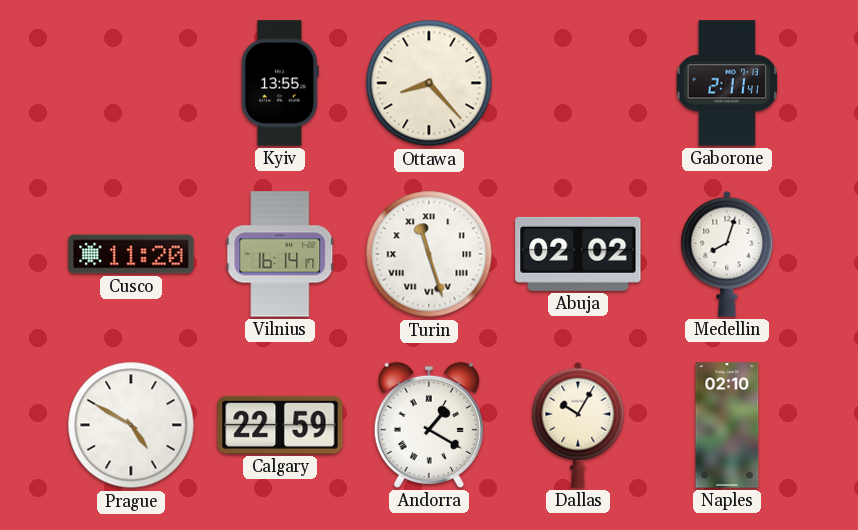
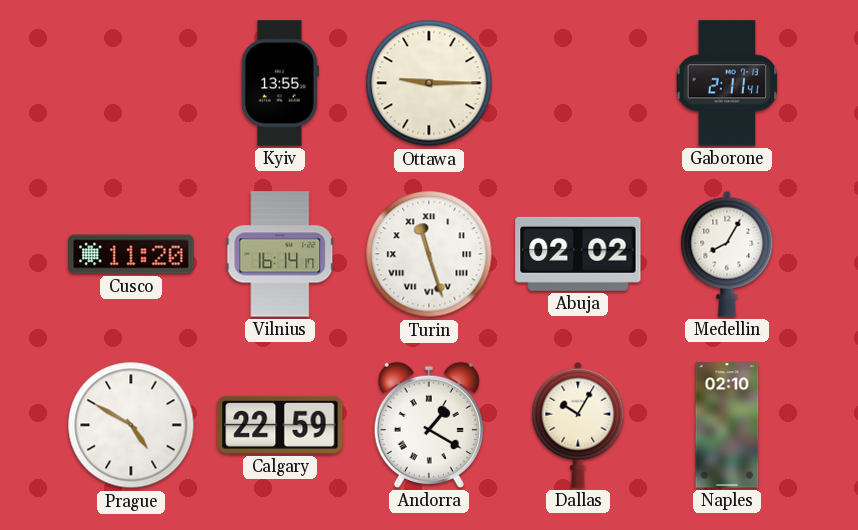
Ottawa: 8:23 -> 9:15 (429, 83)
Medellin: 8:03 -> 8:05 (727, 254)
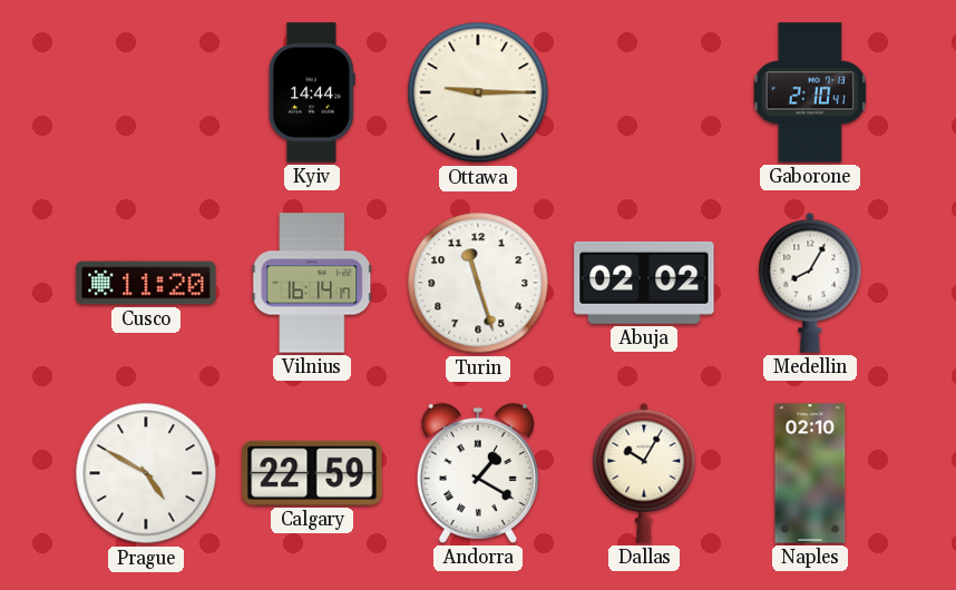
Kyiv: 13:55 -> 14:44 (312, 92)
Gaborone: 2:11 -> 2:10 (810, 92)
Turin numerals: Roman -> Arabic (478, 283)
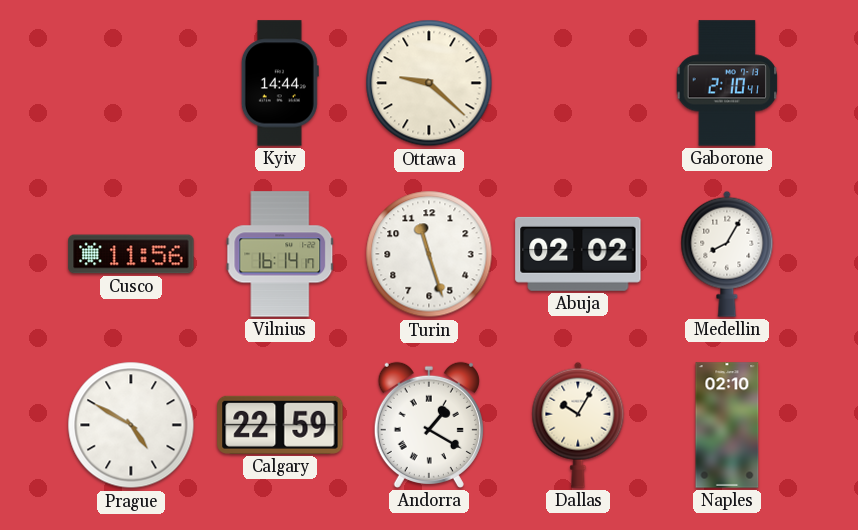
Ottawa: 9:15 -> 9:22 (429, 83)
Cusco: 11:20 -> 11:56 (131, 254)
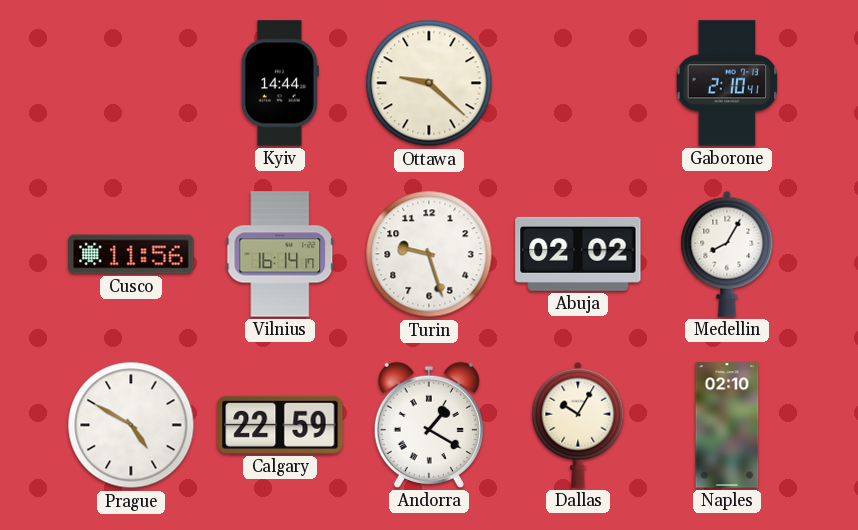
Turin: 11:27 -> 9:27 (429, 254)
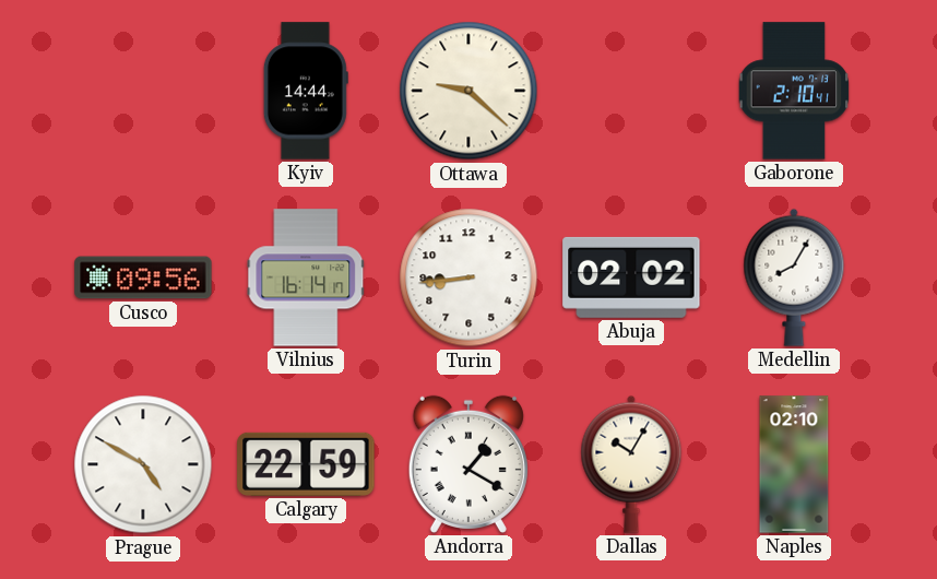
Cusco: 11:56 -> 09:56 (143, 277)
Turin: 9:27 -> 8:44 (468, 277)
